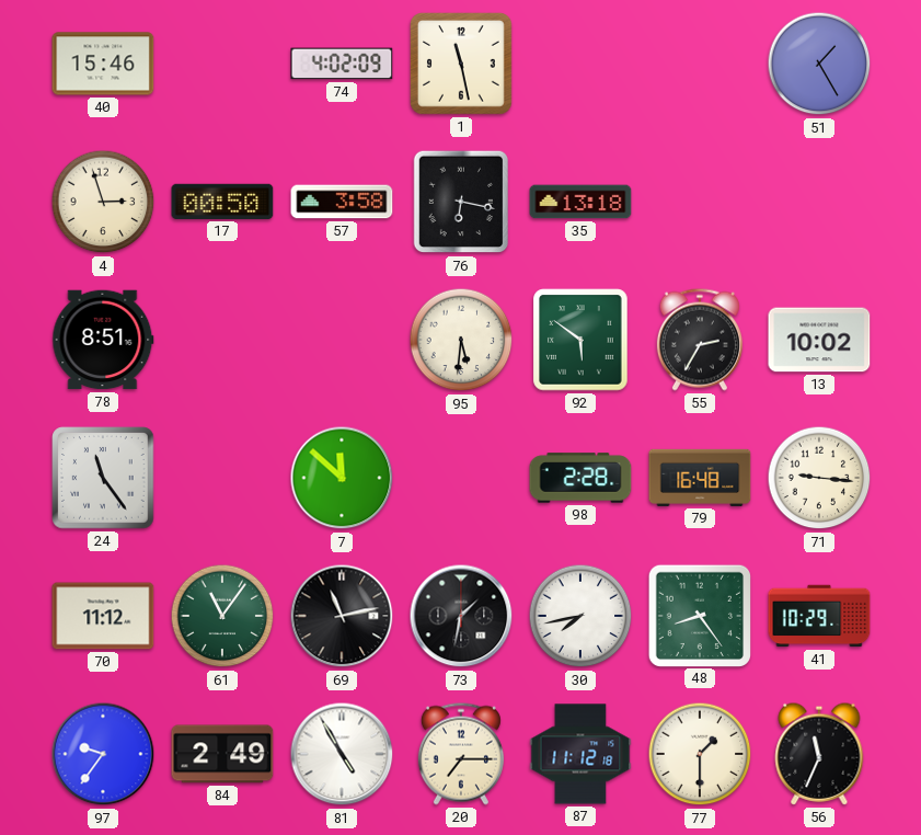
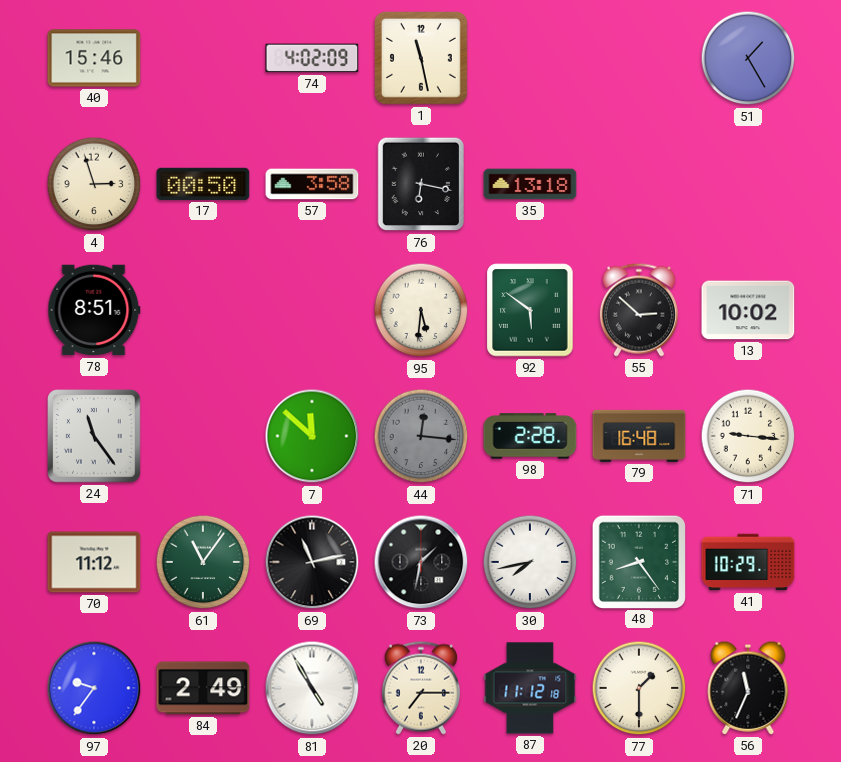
55: 2:35 -> 2:52 (639, 310)
44: none -> 12:16 (421, 436)
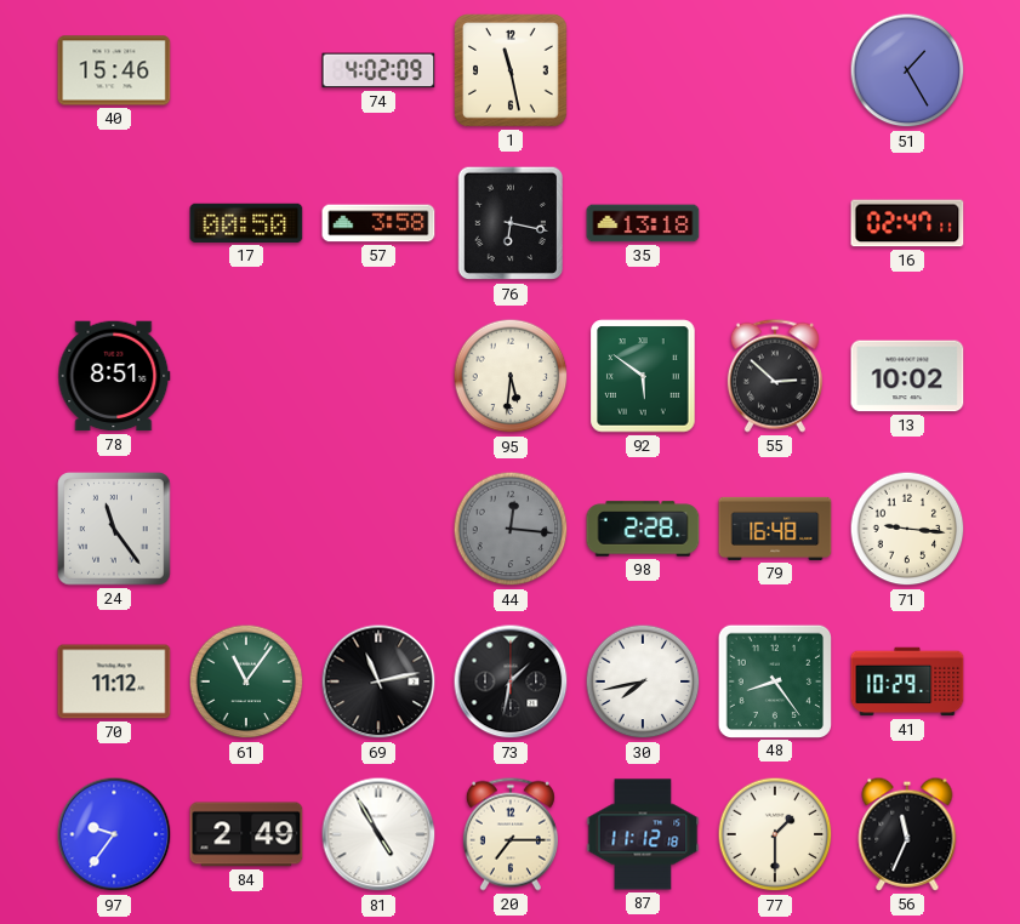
4: 2:57 -> none (94, 184)
16: none -> 02:47 (907, 223)
7: 11:52 -> none (312, 436)
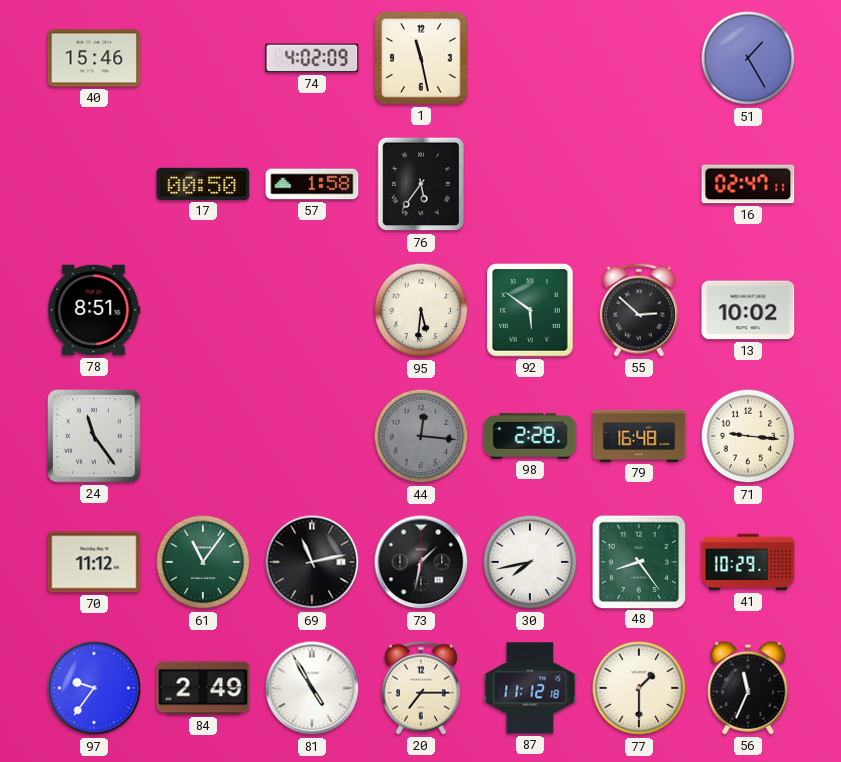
57: 3:58 -> 1:58 (312, 184)
76: 6:17 -> 5:36 (420, 184)
35: 13:18 -> none (643, 223)
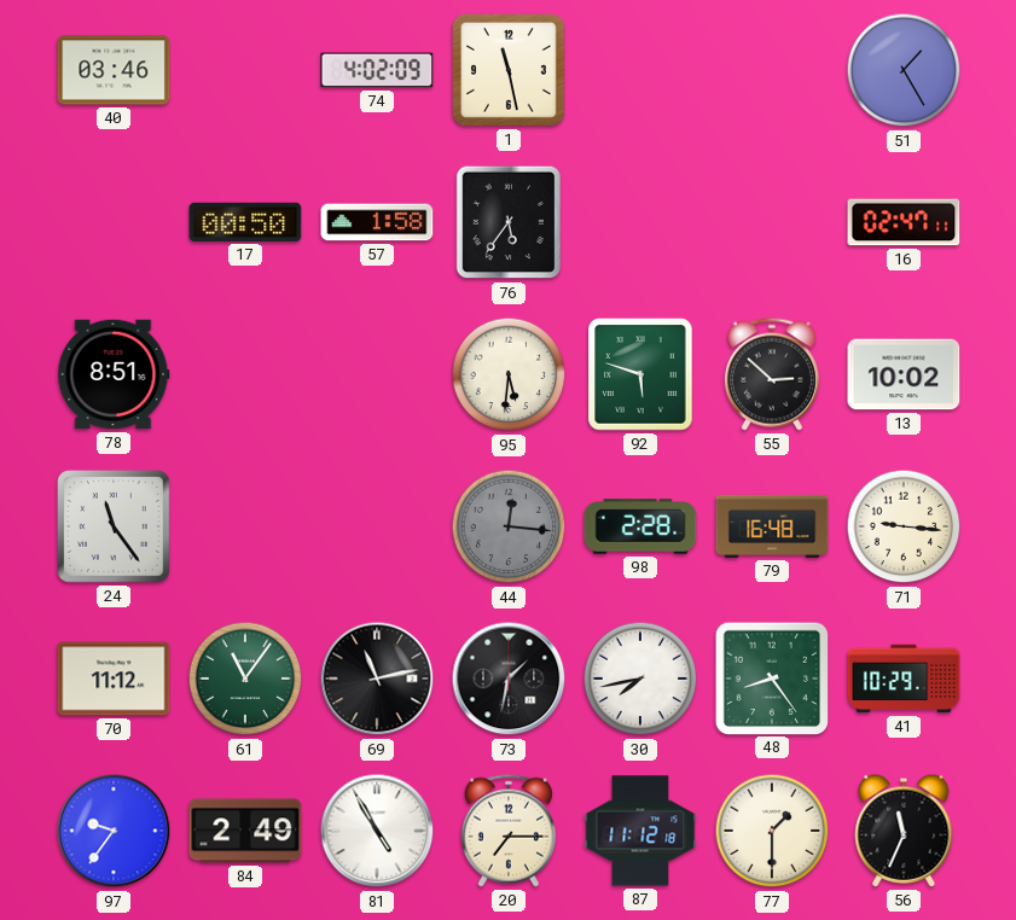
40: 15:46 -> 03:46 (114, 70)
92: 5:51 -> 5:48 (640, 374)
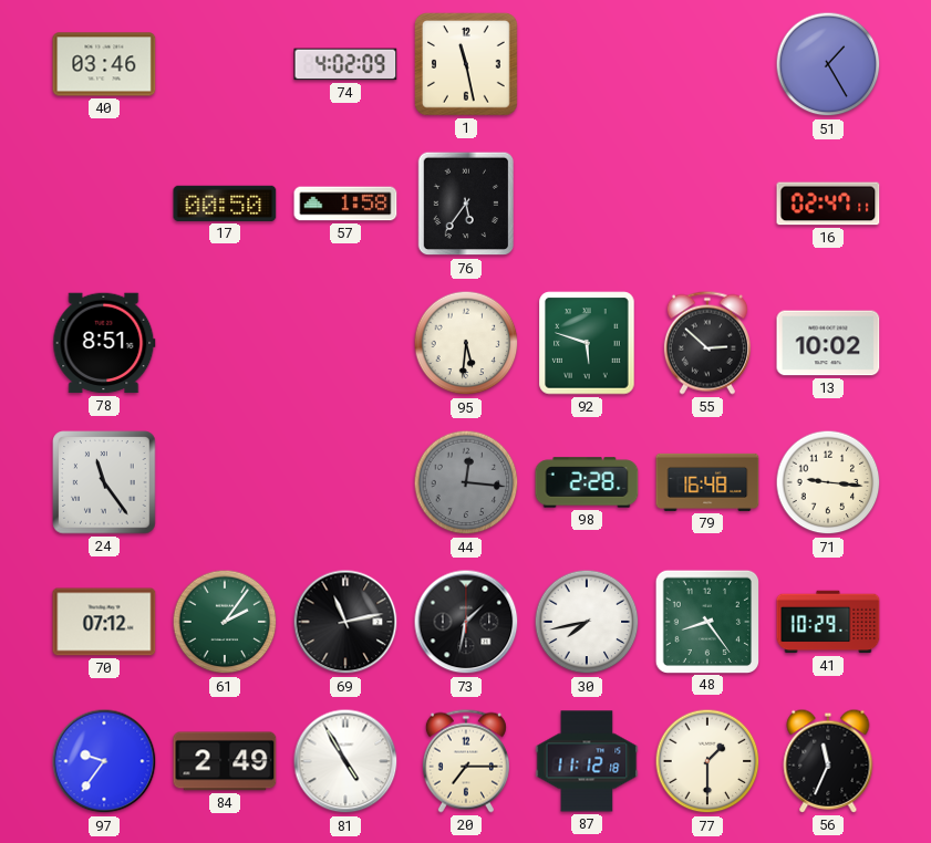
70: 11:12 -> 07:12 (104, 622)
61: 11:06 -> 2:06 (225, 622)
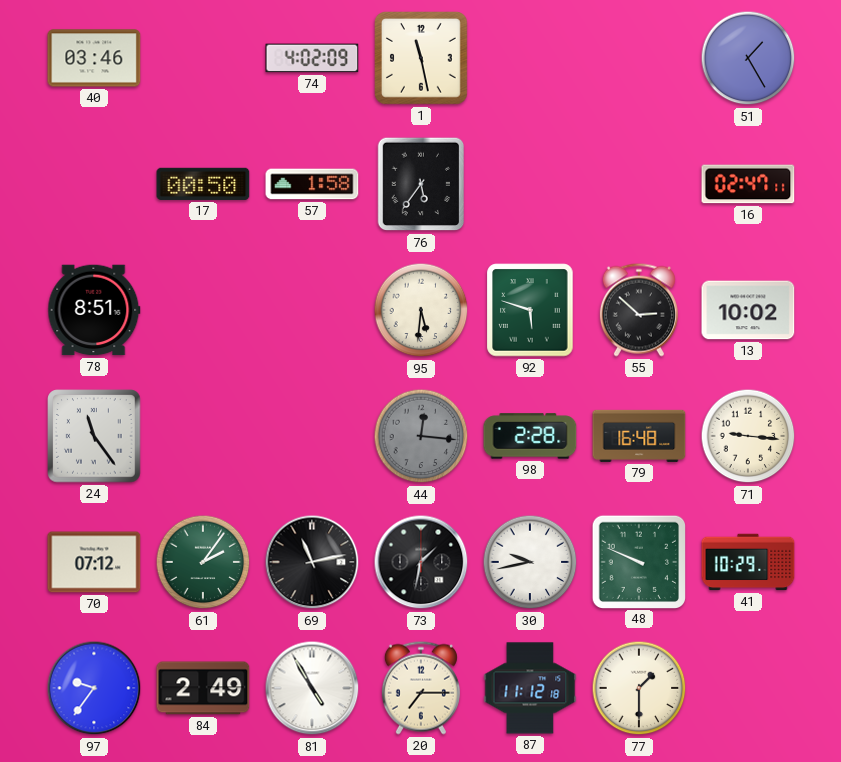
30: 7:43 -> 9:43 (530, 562)
48: 8:24 -> 9:49 (638, 561)
56: 11:34 -> none (828, 761)
